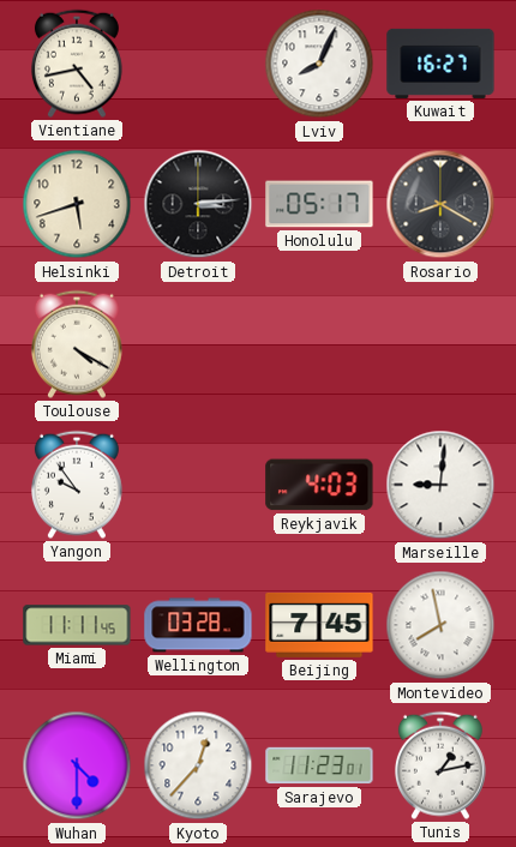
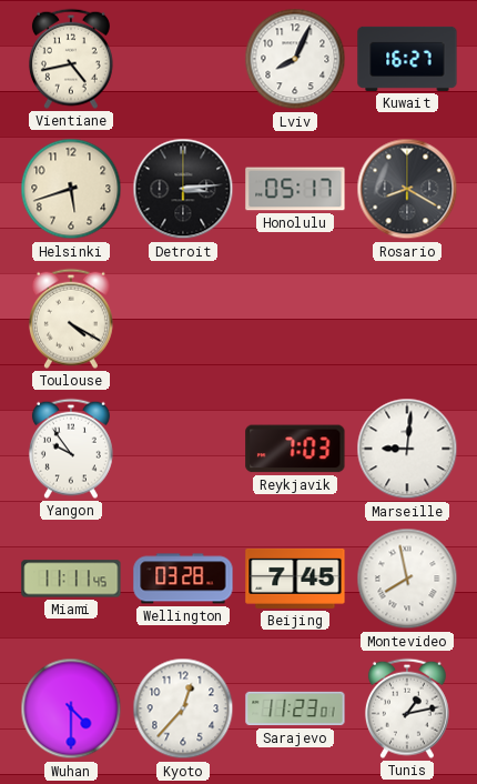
Reykjavik: 4:03 -> 7:03 (295, 449)
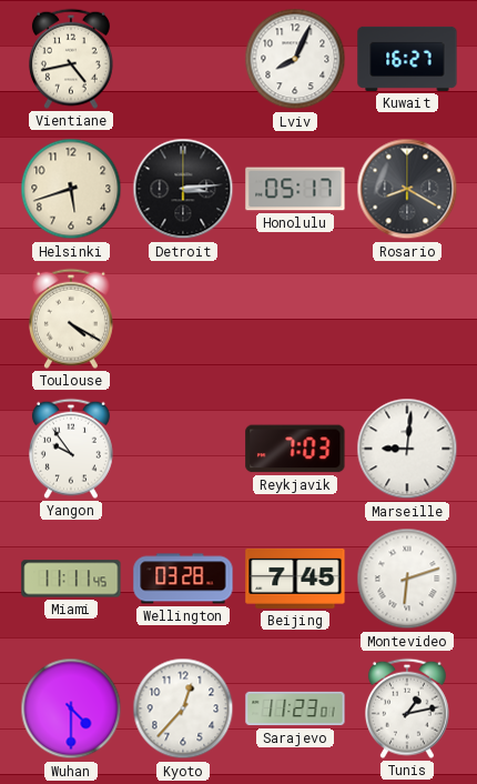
Montevideo: 7:58 -> 6:12 (407, 579)
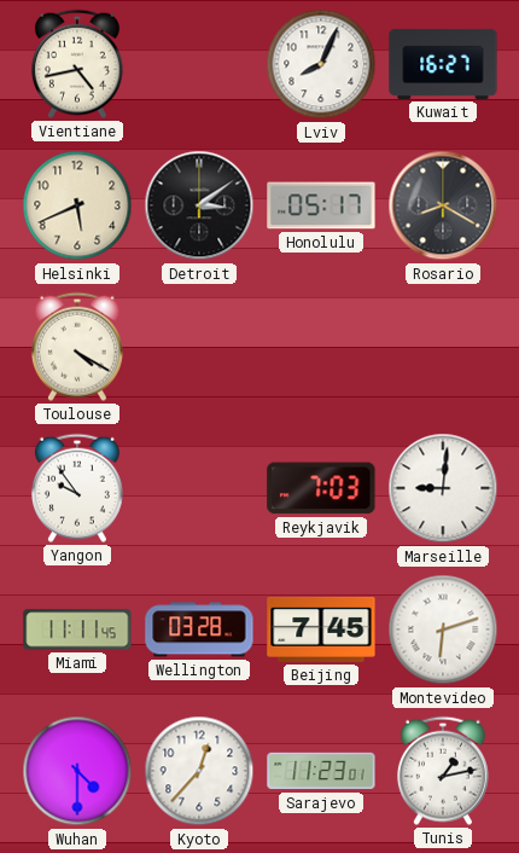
Helsinki: 5:42 -> 5:41 (77, 205)
Detroit: 3:14 -> 3:09 (199, 205)
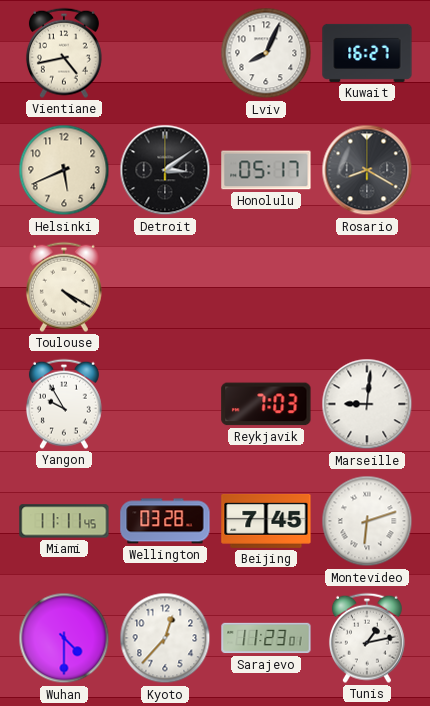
Yangon: 9:54 -> 9:55 (64, 404)
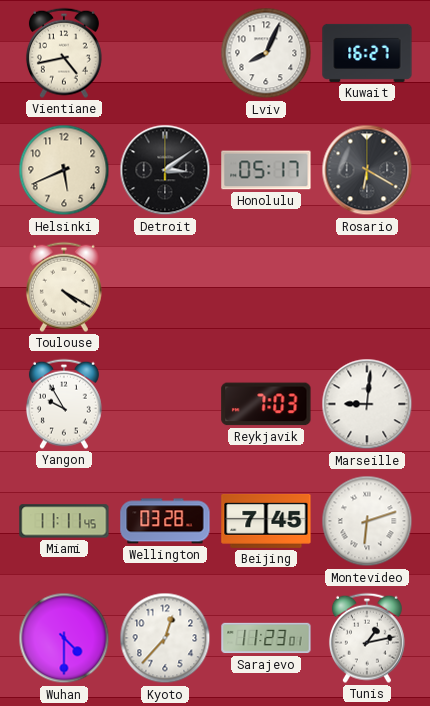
Rosario: 8:20 -> 6:20 (367, 170)
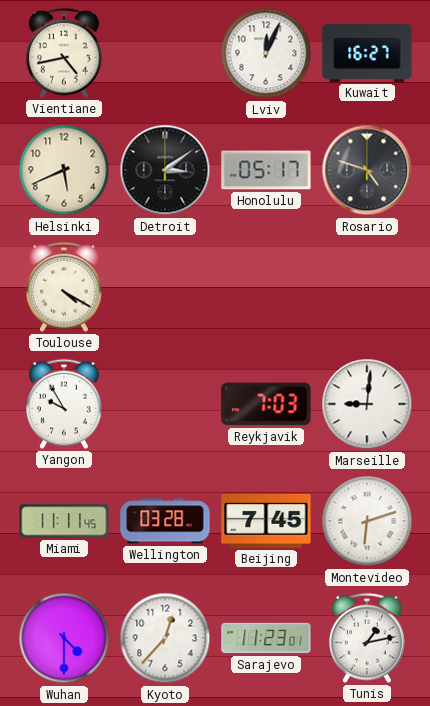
Lviv: 8:04 -> 12:04 (266, 53)
Rosario: 6:20 -> 4:48 (367, 170)
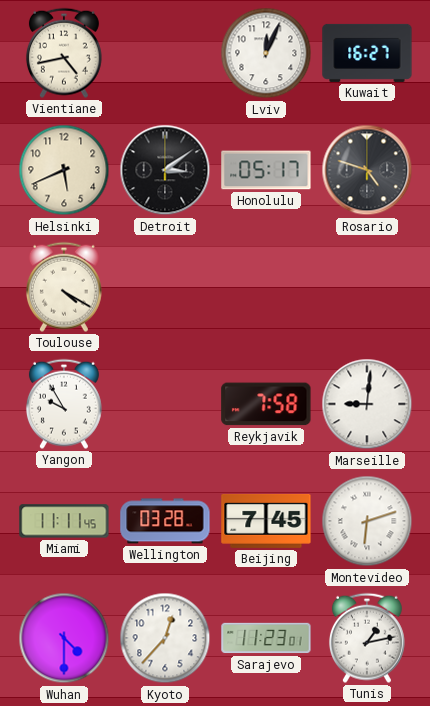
Reykjavik: 7:03 -> 7:58 (266, 404)
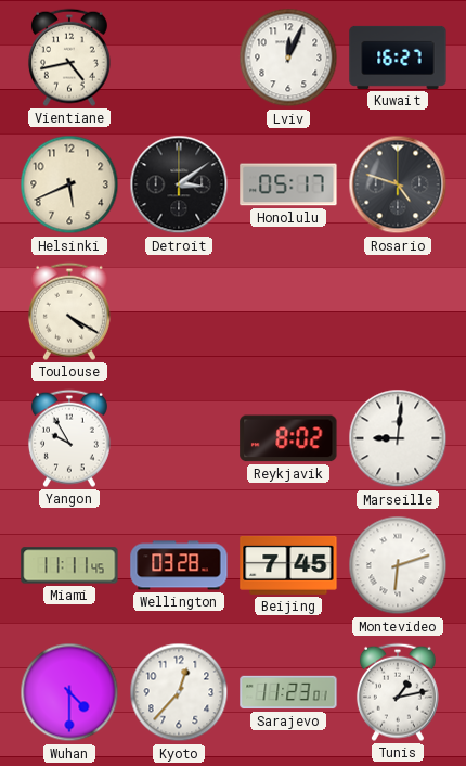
Reykjavik: 7:58 -> 8:02 (288, 438)
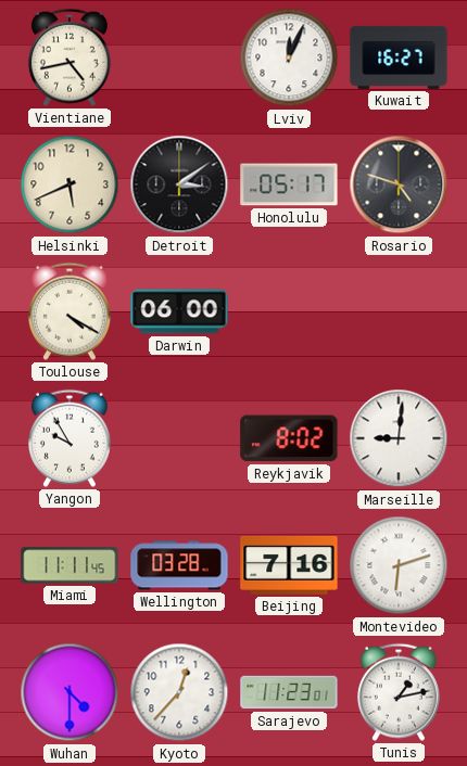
Darwin: none -> 06:00 (179, 311)
Beijing: 7:45 -> 7:16 (289, 565)
